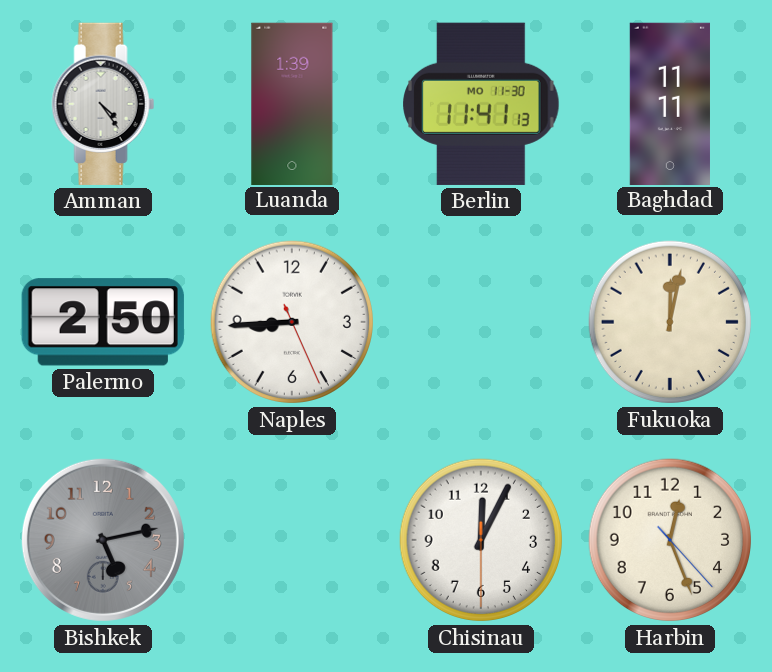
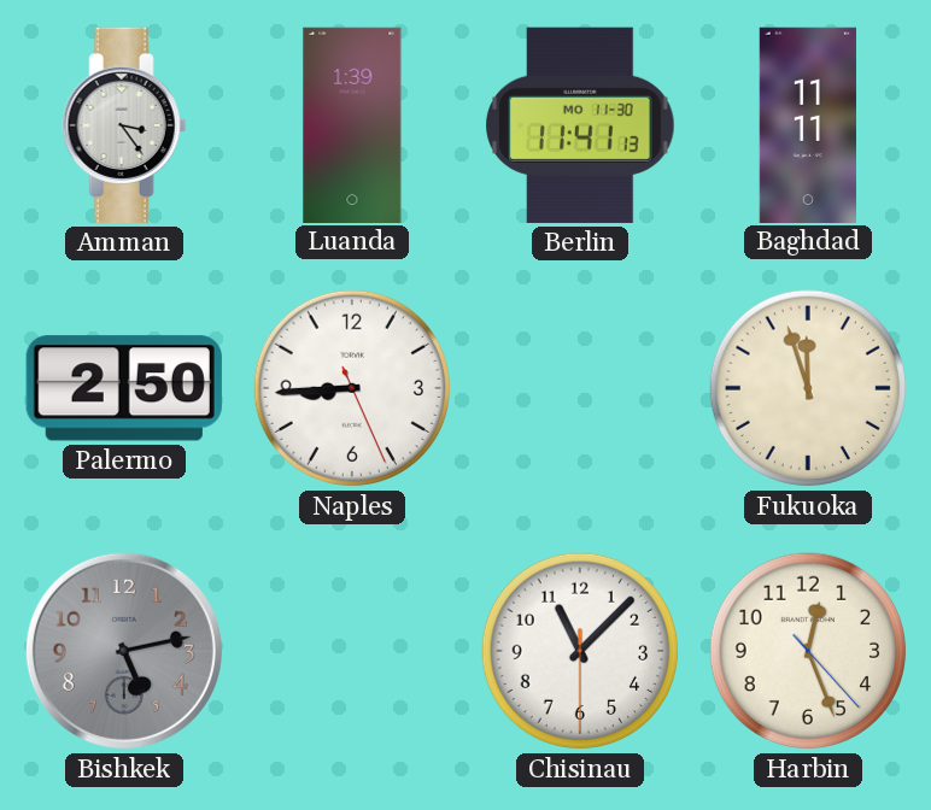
Amman: 4:24 -> 3:24 (124, 125)
Fukuoka: 12:02 -> 11:57 (808, 388)
Chisinau: 12:04 -> 11:07 (580, 651)
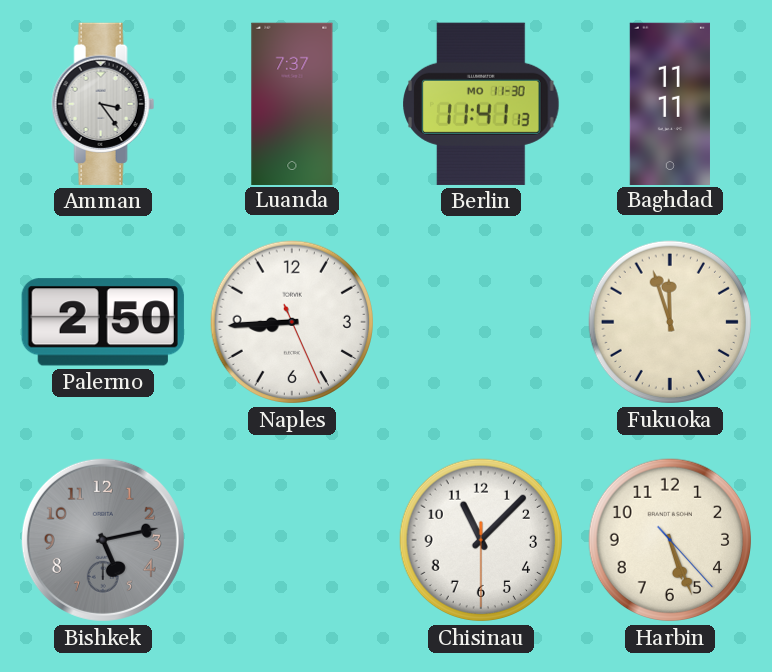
Luanda: 1:39 -> 7:37 (292, 103)
Harbin: 12:26 -> 5:26 (670, 540)
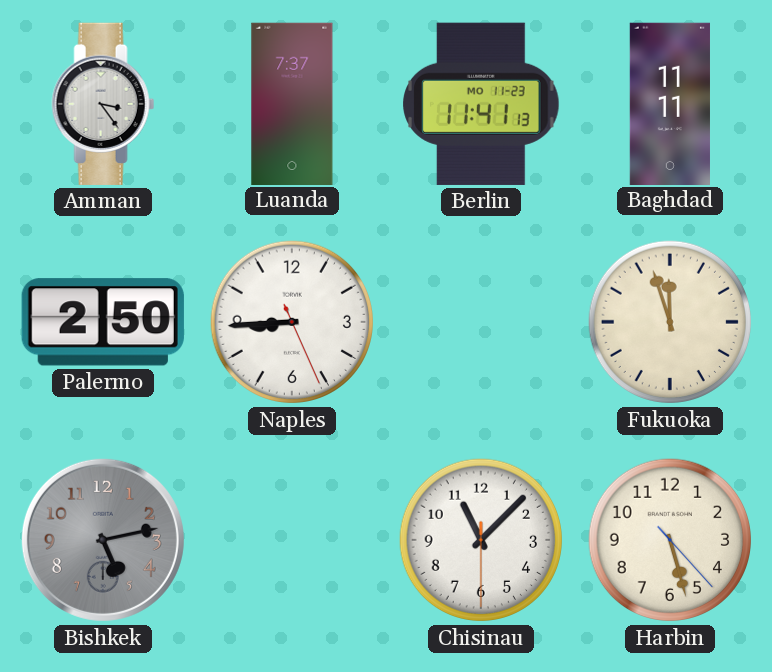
Berlin date: MO 11-30 -> MO 11-23 (481, 104)
Harbin: 5:26 -> 5:27 (670, 540)
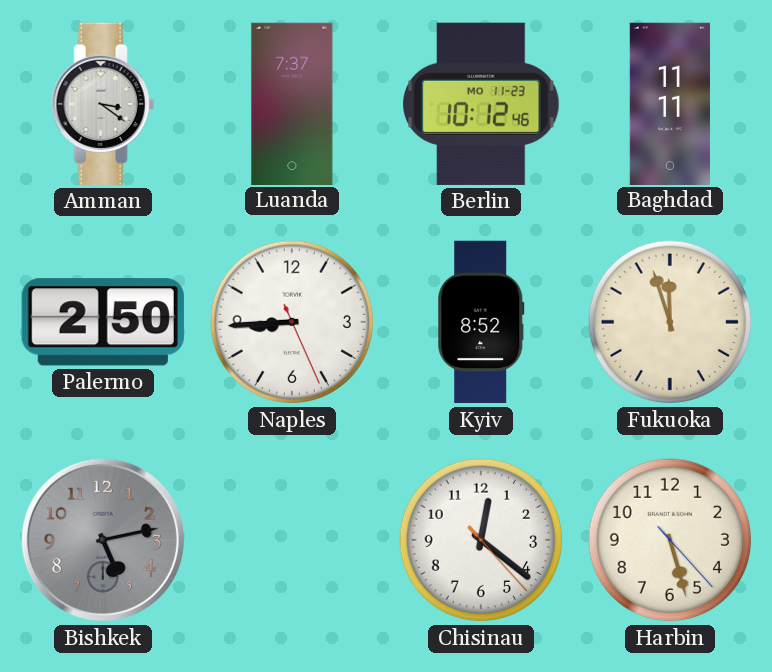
Amman: 3:24 -> 3:21 (103, 104)
Berlin: 11:41 -> 10:12 (481, 104)
Kyiv: none -> 8:52 (481, 322)
Chisinau: 11:07 -> 12:21 (481, 540)
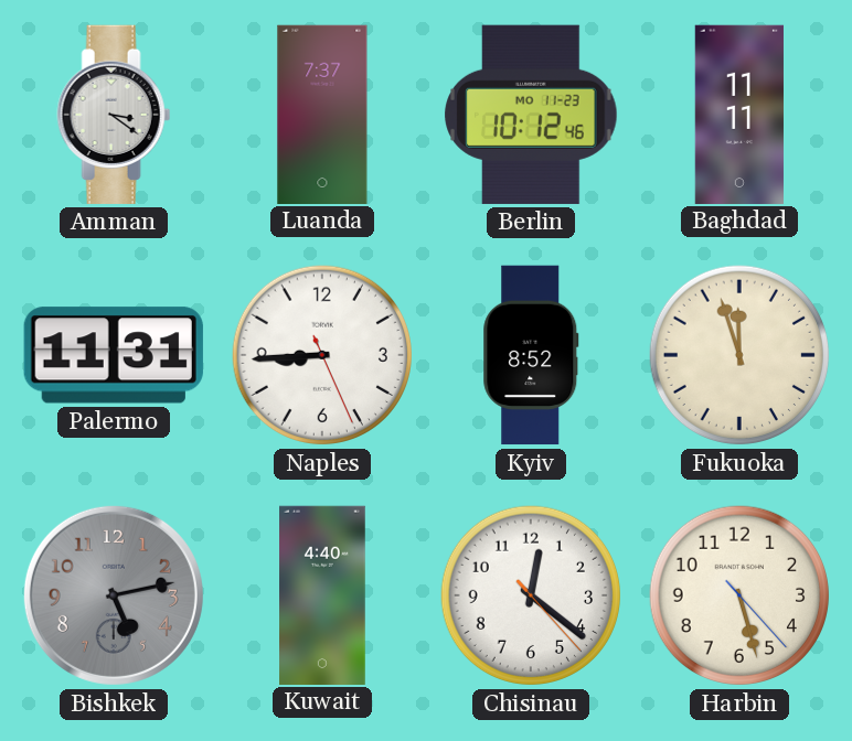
Palermo: 2:50 -> 11:31 (114, 355)
Kuwait: none -> 4:40 (323, 594)
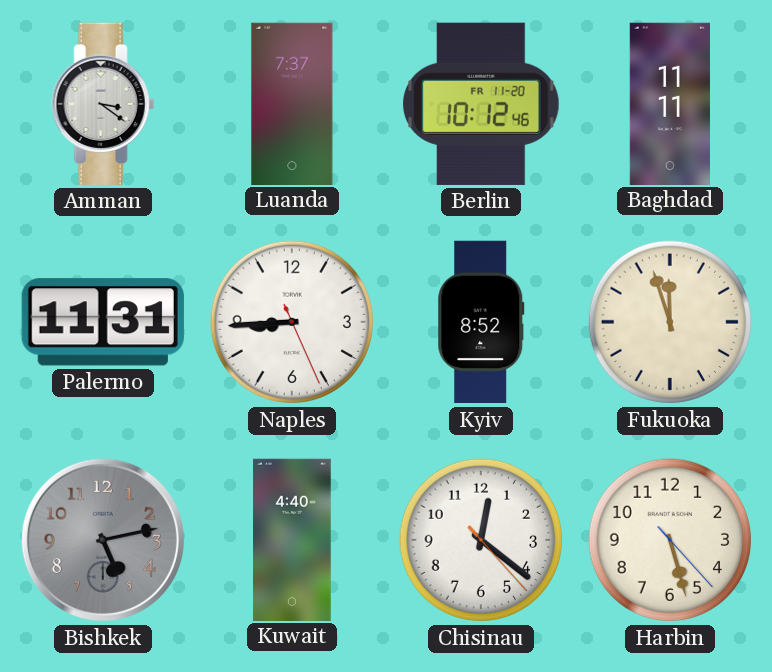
Berlin date: MO 11-23 -> FR 11-20 (481, 104)
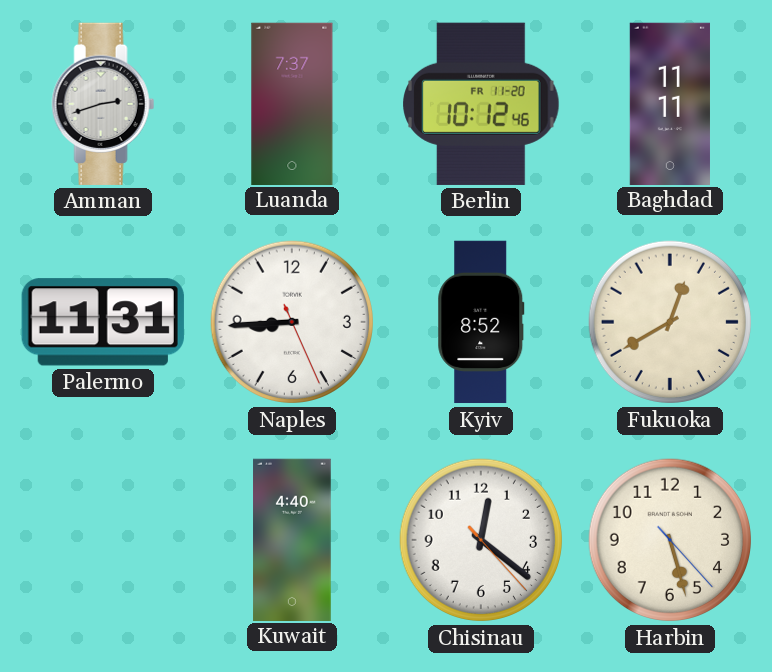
Amman: 3:21 -> 2:42 (103, 104)
Fukuoka: 11:57 -> 12:40 (670, 322)
Bishkek: 5:13 -> none (103, 540)
